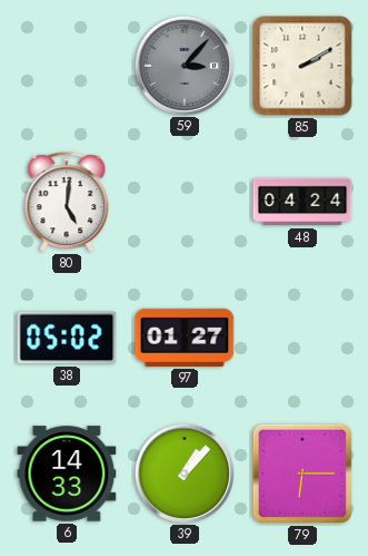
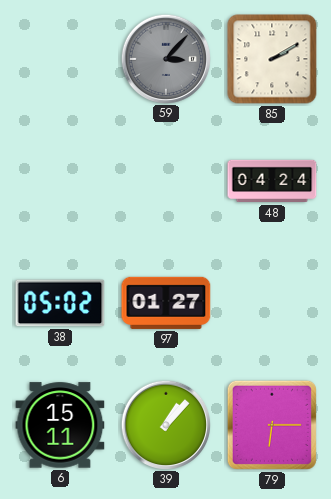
80: 5:01 -> none (67, 203)
6: 14:33 -> 15:11 (60, 425)
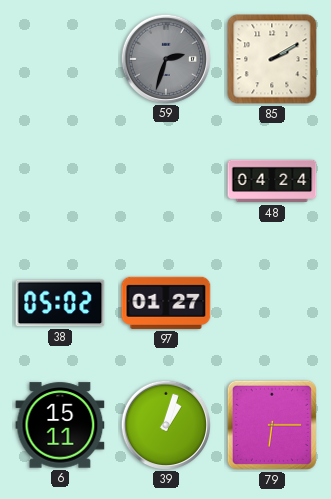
59: 3:07 -> 2:33 (165, 58)
39: 1:07 -> 1:03 (165, 424)
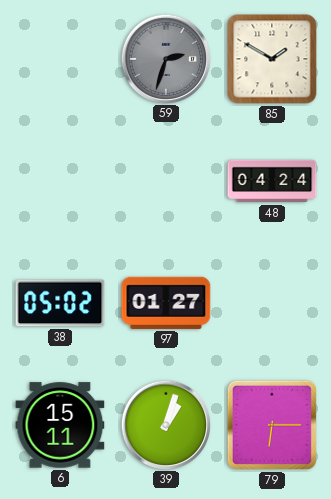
85: 2:10 -> 1:50 (272, 59)
